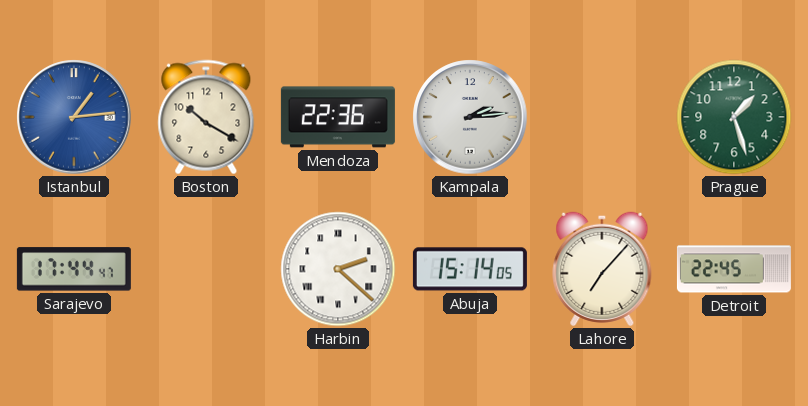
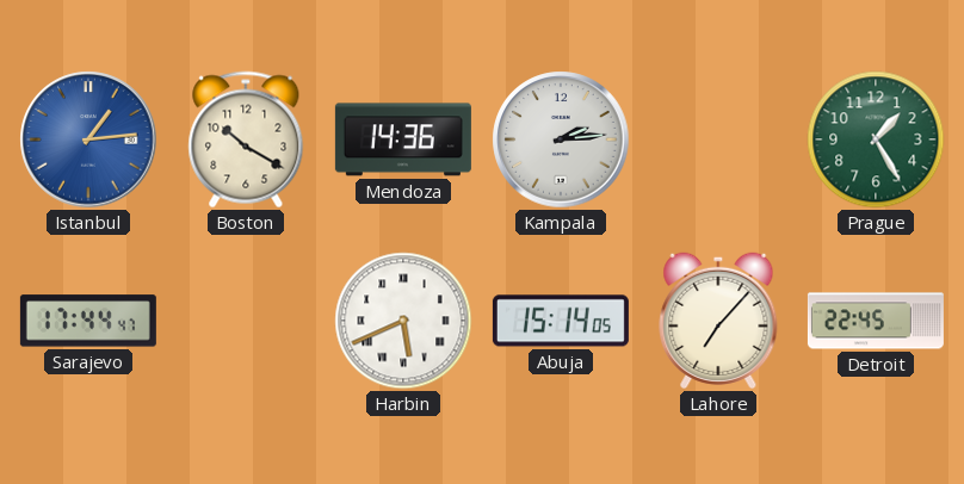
Mendoza: 22:36 -> 14:36 (403, 139)
Prague: 1:27 -> 1:25 (876, 139)
Harbin: 2:22 -> 5:41 (403, 321)
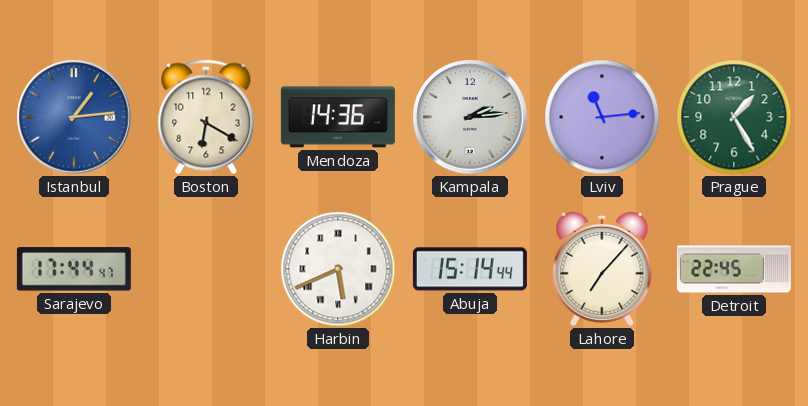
Boston: 10:20 -> 6:20 (206, 117)
Lviv: none -> 11:14 (602, 117)
Abuja: 15:14:05 -> 15:14:44 (470, 269)
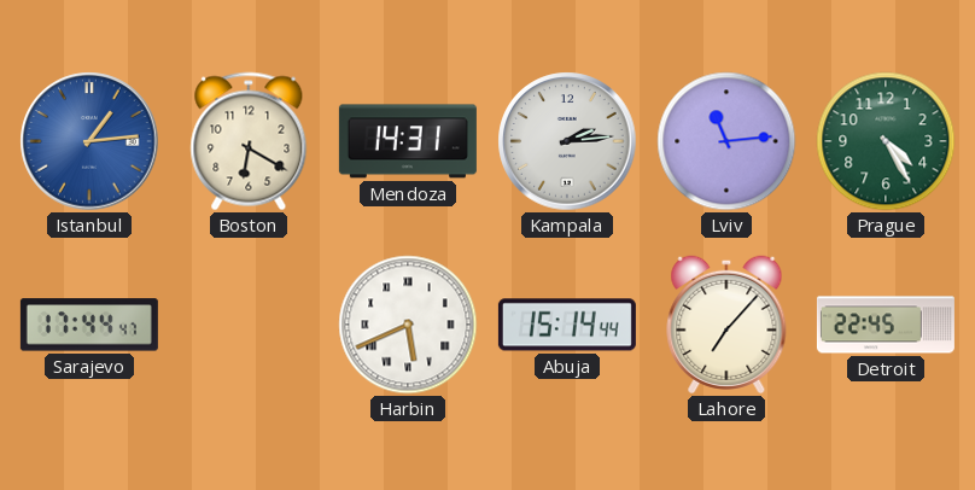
Mendoza: 14:36 -> 14:31 (408, 141)
Prague: 1:25 -> 4:25 (886, 141)
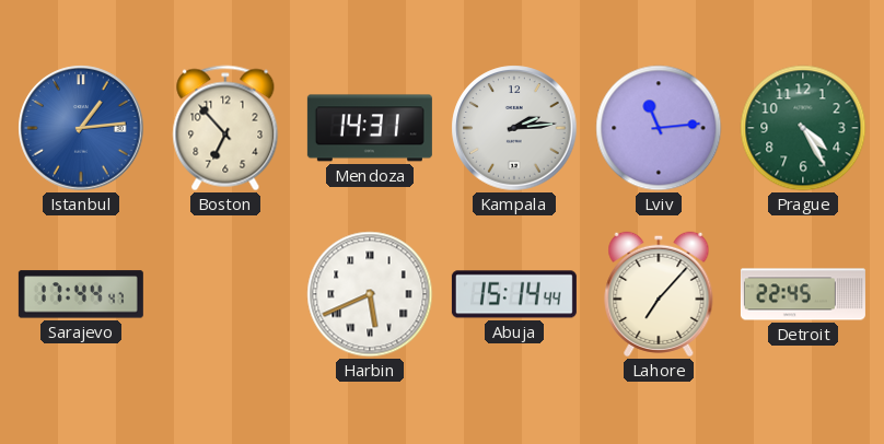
Boston: 6:20 -> 6:53 (225, 128)
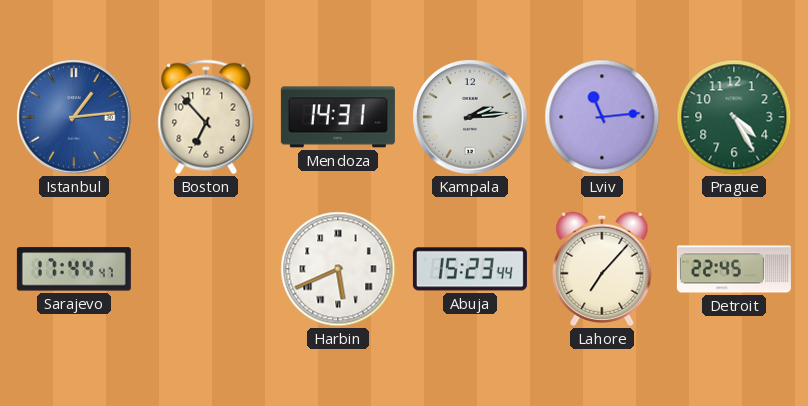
Abuja: 15:14 -> 15:23 (470, 269)
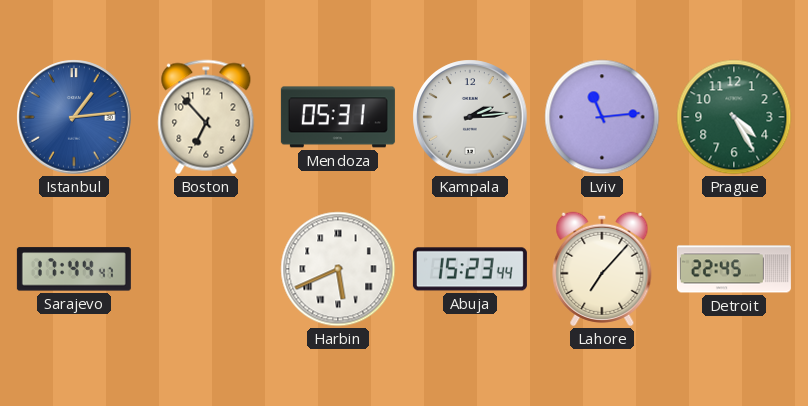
Mendoza: 14:31 -> 05:31 (338, 117)
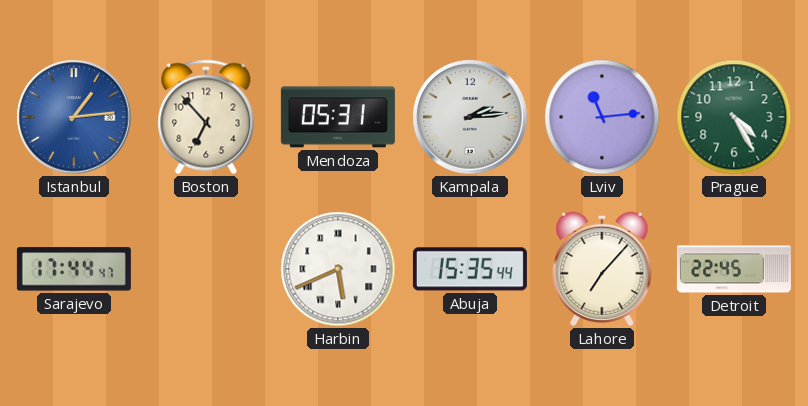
Abuja: 15:23 -> 15:35 (470, 269)
